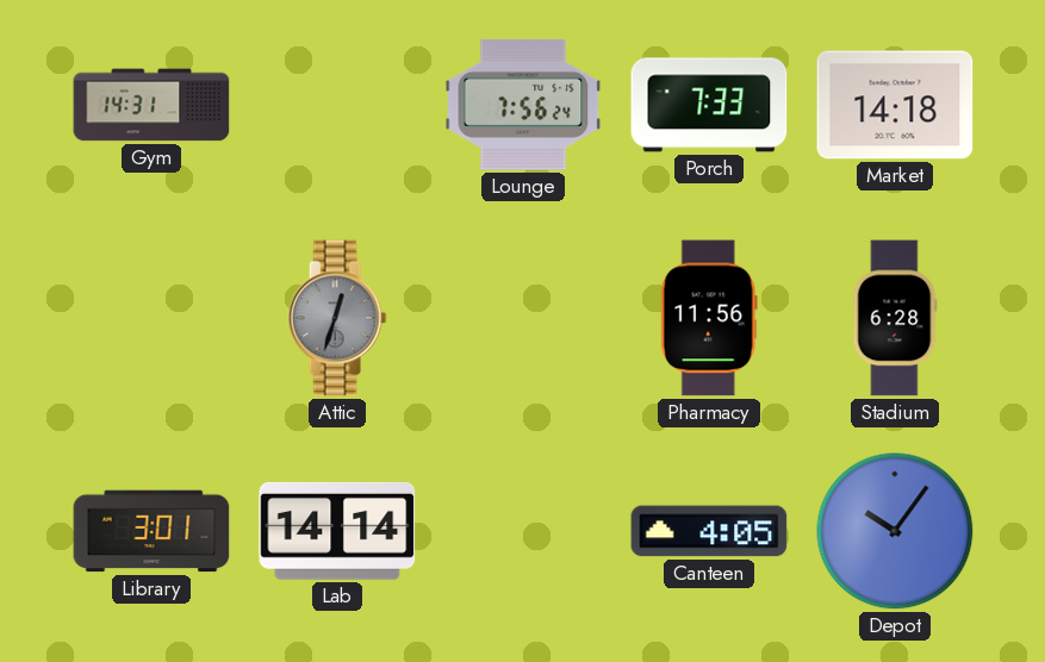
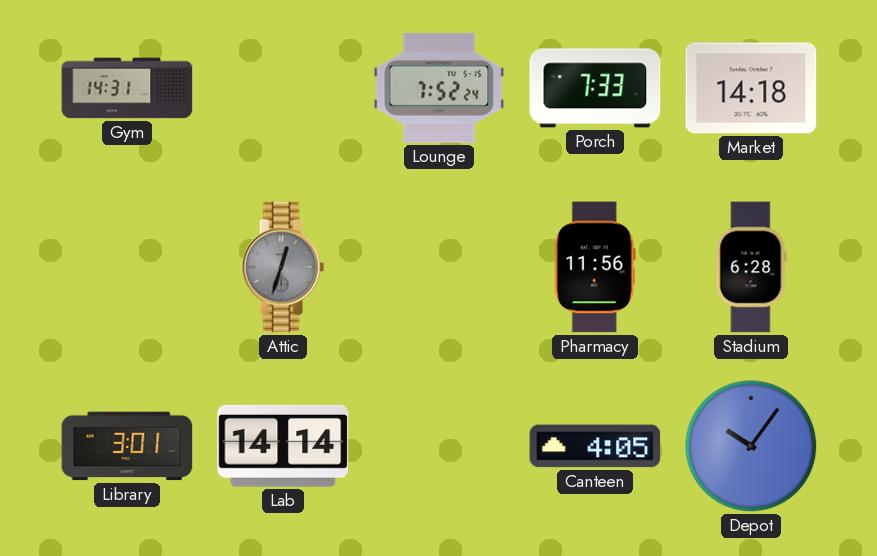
Lounge: 7:56 -> 7:52 (439, 88)
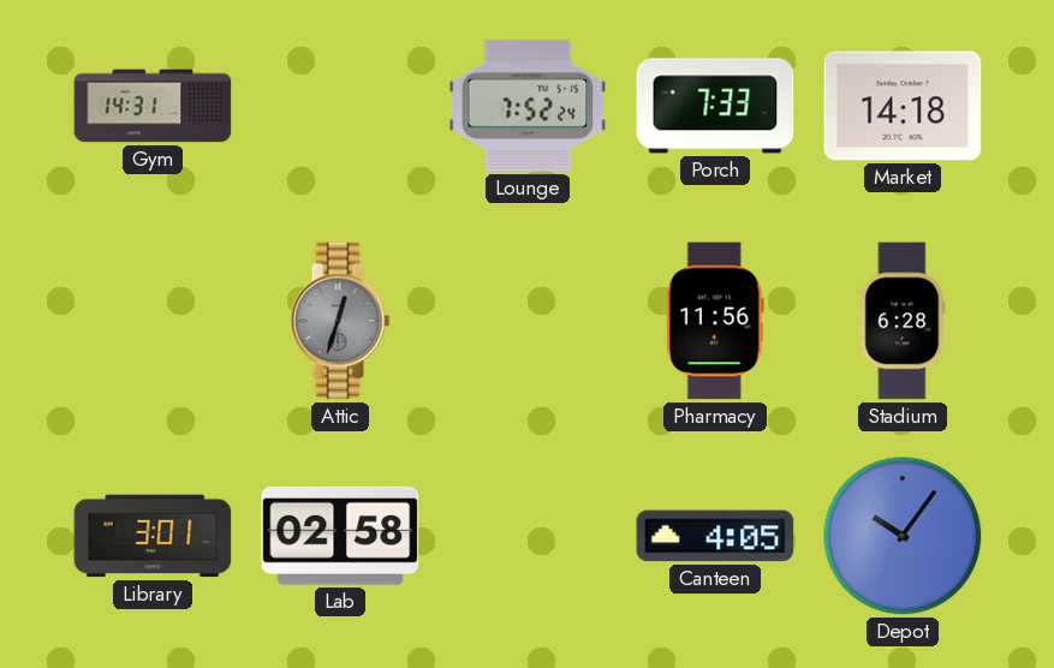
Lab: 14:14 -> 02:58 (340, 536)
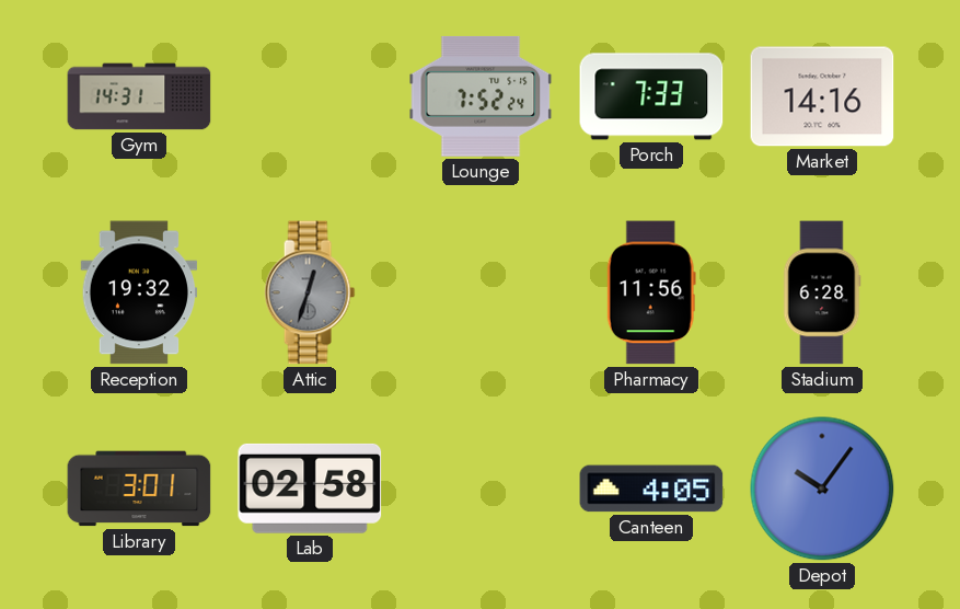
Market: 14:18 -> 14:16 (822, 96)
Reception: none -> 19:32 (139, 292)
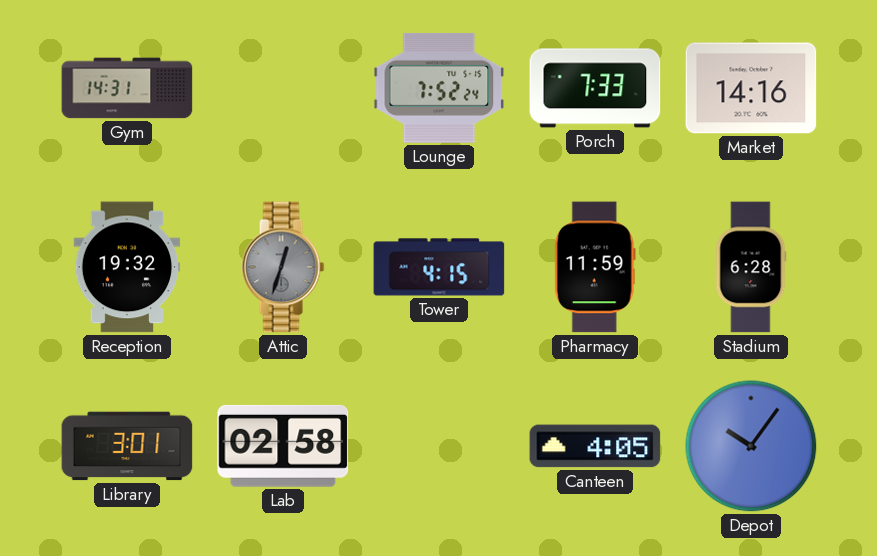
Tower: none -> 4:15 (439, 267)
Pharmacy: 11:56 -> 11:59 (595, 267)
